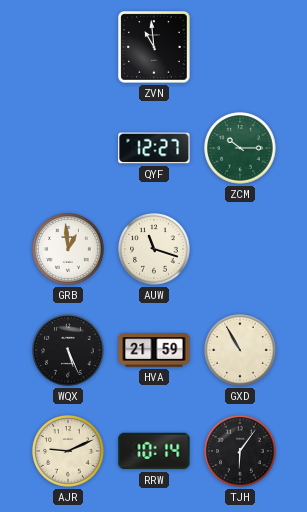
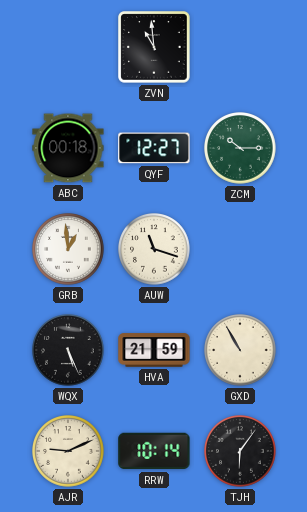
ABC: none -> 00:18 (68, 148)
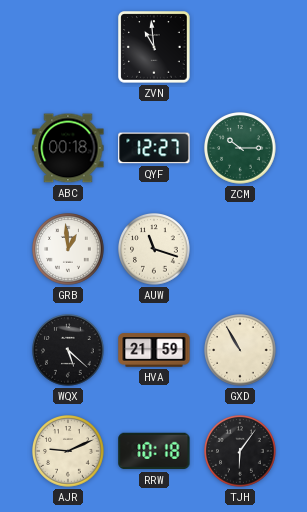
WQX: 5:26 -> 5:22 (68, 350)
RRW: 10:14 -> 10:18 (154, 451)
